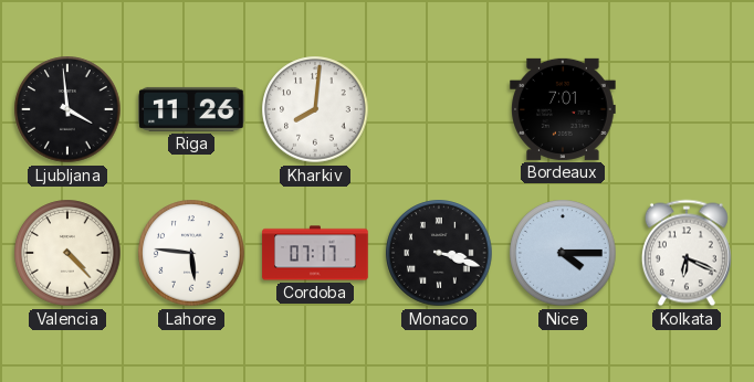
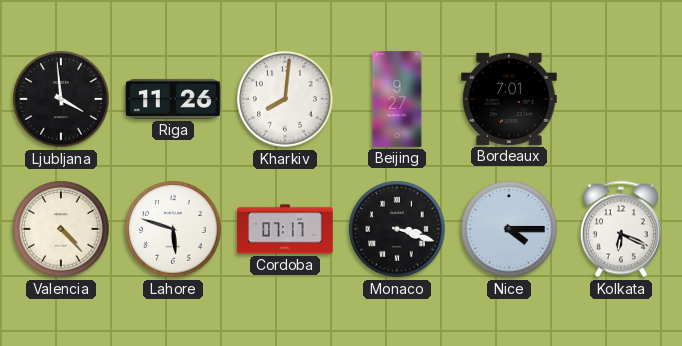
Beijing: none -> 9:27 (397, 99)
Lahore: 5:46 -> 5:48 (173, 229)
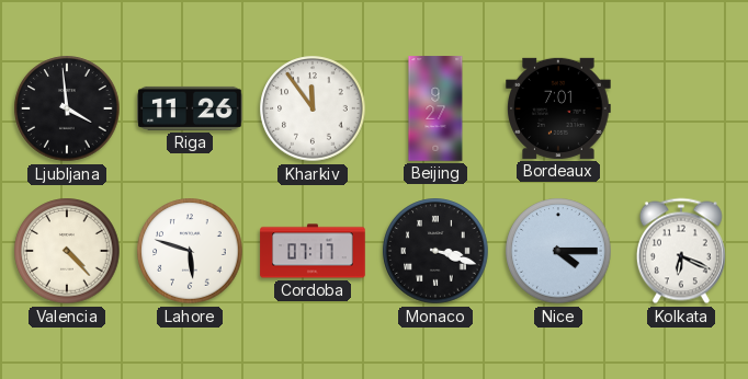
Kharkiv: 8:01 -> 11:54 (313, 108)
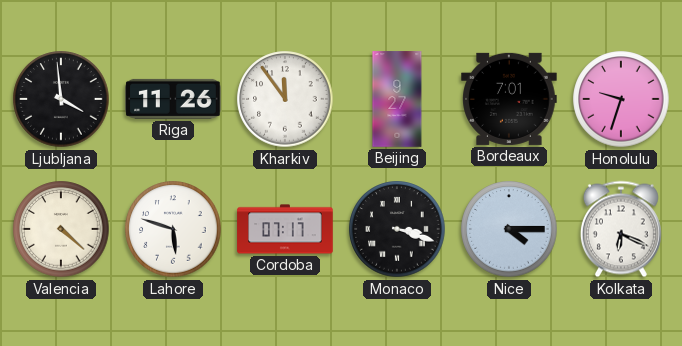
Honolulu: none -> 9:33 (621, 99)
Valencia: 4:23 -> 4:22 (61, 229)
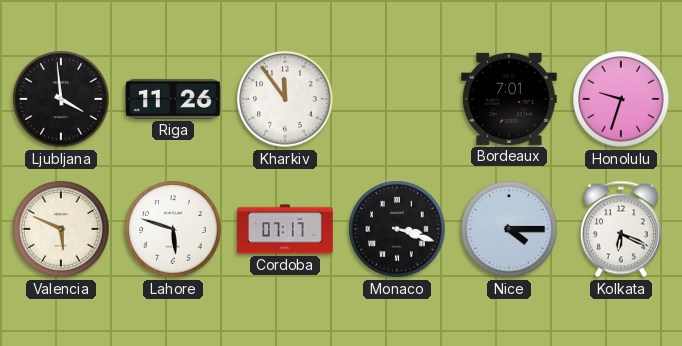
Beijing: 9:27 -> none (397, 99)
Valencia: 4:22 -> 5:49 (61, 229)
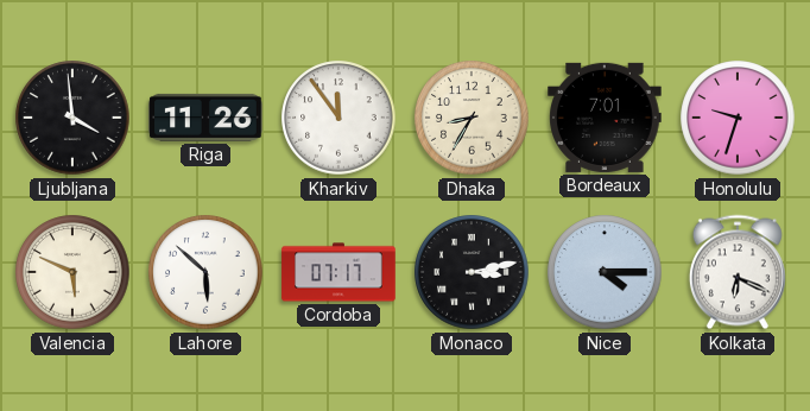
Dhaka: none -> 8:35 (472, 118)
Lahore: 5:48 -> 5:52 (205, 272)
Monaco: 3:18 -> 3:13 (472, 272)
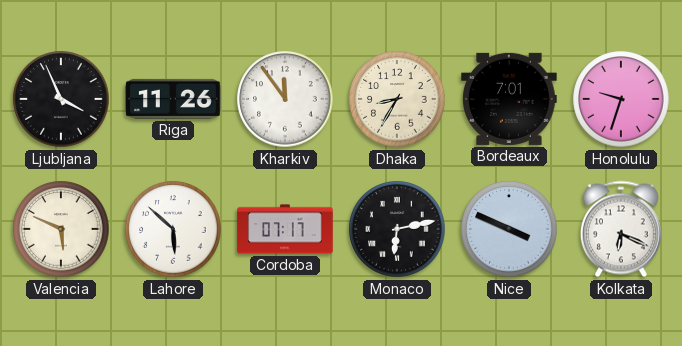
Ljubljana: 3:59 -> 3:56 (61, 99)
Monaco: 3:13 -> 6:13 (397, 229)
Nice: 4:15 -> 3:49 (509, 229)
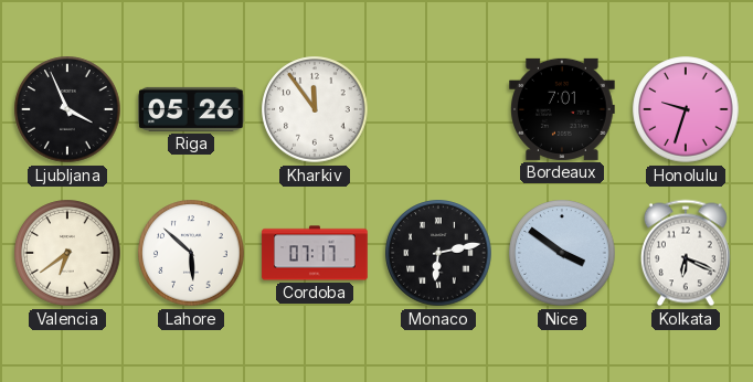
Riga: 11:26 -> 05:26 (191, 109)
Dhaka: 8:35 -> none (397, 99)
Valencia: 5:49 -> 6:39 (67, 253)
Nice: 3:49 -> 3:51 (562, 253)
